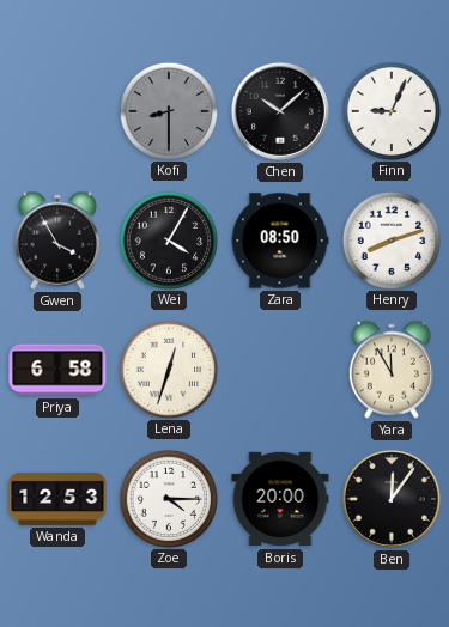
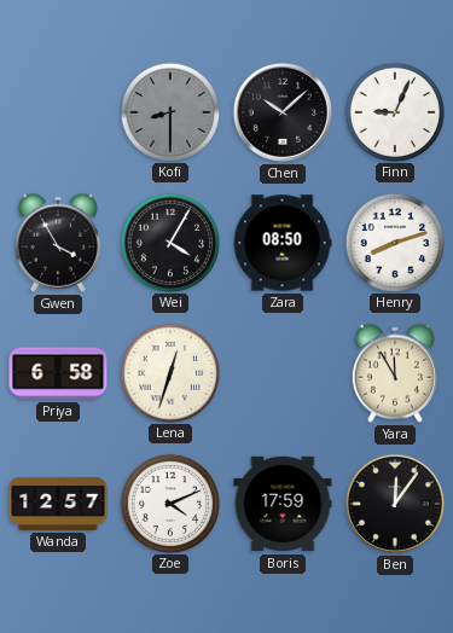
Wanda: 12:53 -> 12:57 (58, 504)
Zoe: 4:15 -> 4:11 (169, 503)
Boris: 20:00 -> 17:59 (283, 504)
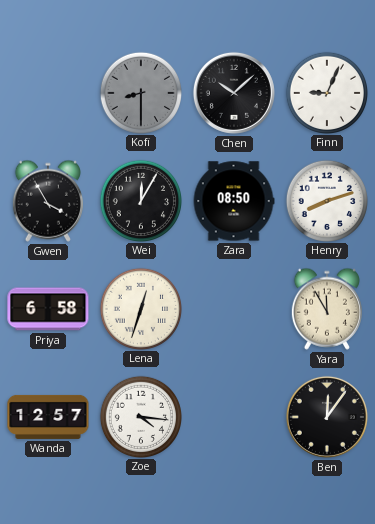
Wei: 4:05 -> 12:05 (140, 200)
Zoe: 4:11 -> 4:16 (140, 416)
Boris: 17:59 -> none (283, 504)
